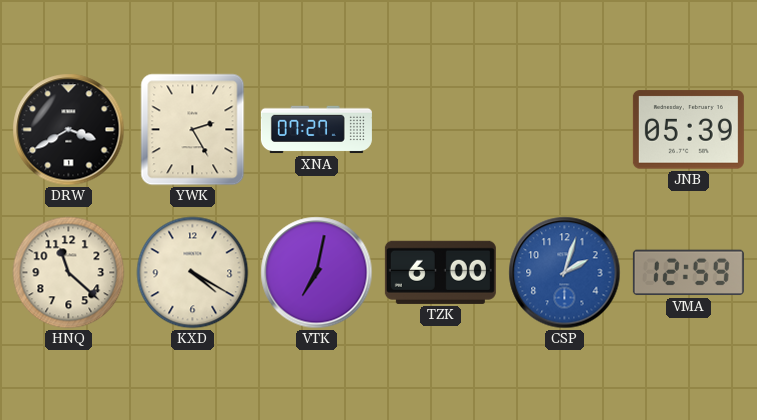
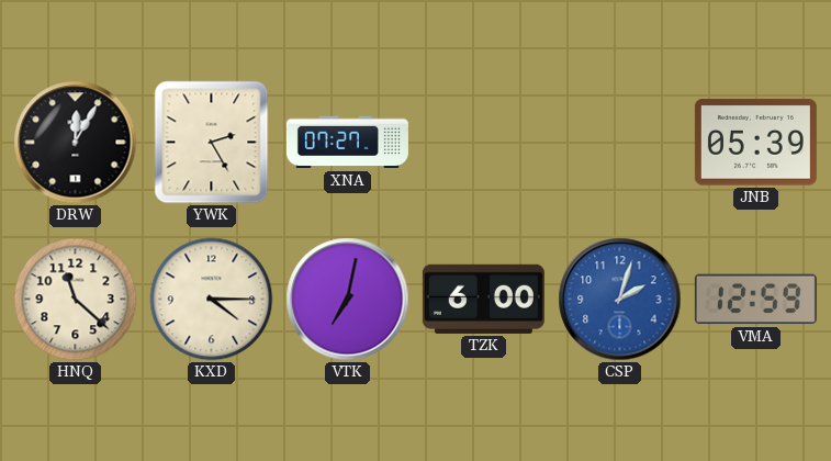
DRW: 3:40 -> 12:05 (76, 143)
KXD: 4:20 -> 4:15 (212, 300)
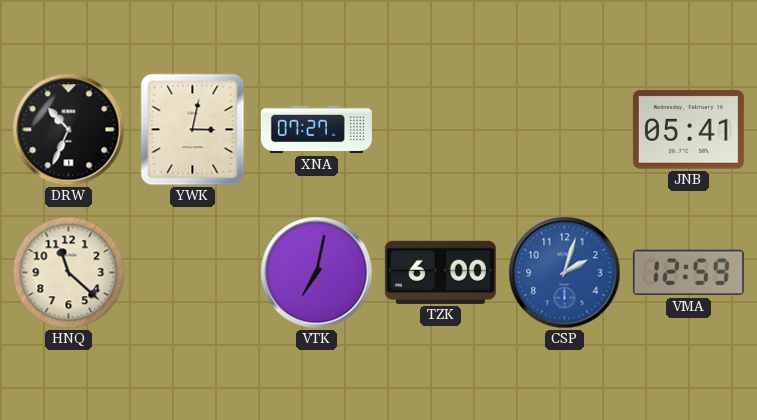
DRW: 12:05 -> 10:34 (69, 130)
YWK: 2:25 -> 3:02 (193, 130)
JNB: 05:39 -> 05:41 (688, 130)
KXD: 4:15 -> none (212, 300)
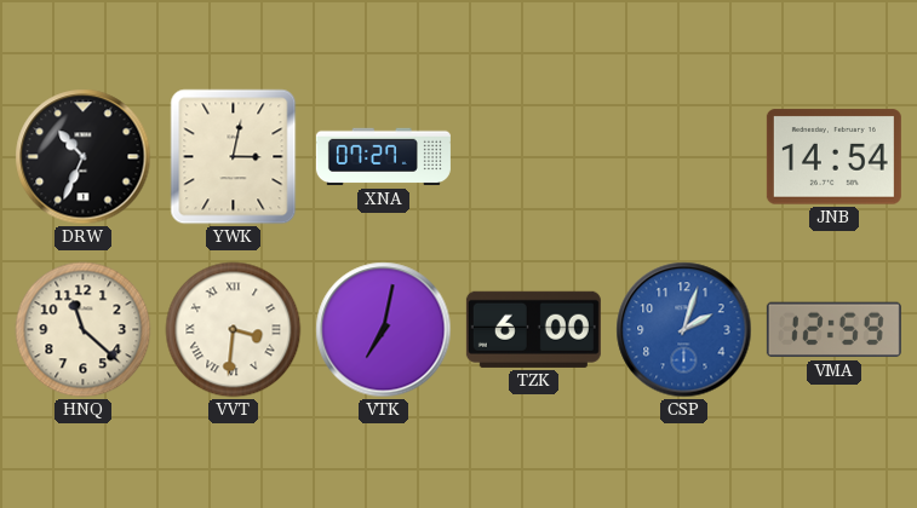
JNB: 05:41 -> 14:54 (833, 157)
VVT: none -> 3:31 (234, 330)
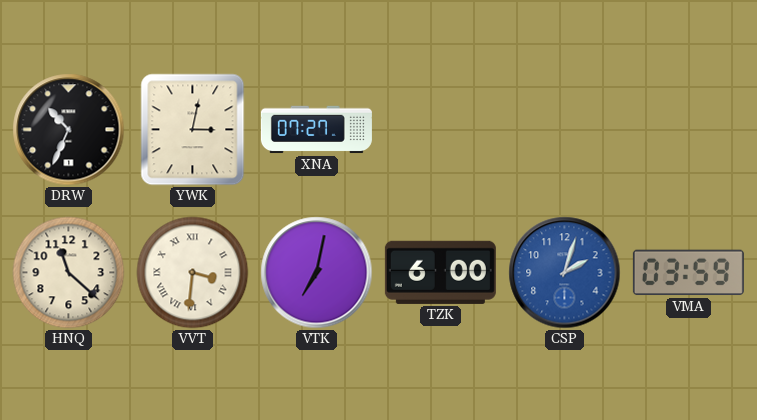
JNB: 14:54 -> none (833, 157)
VMA: 12:59 -> 03:59 (688, 273)
